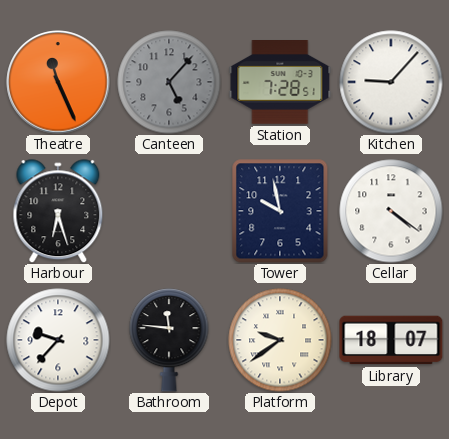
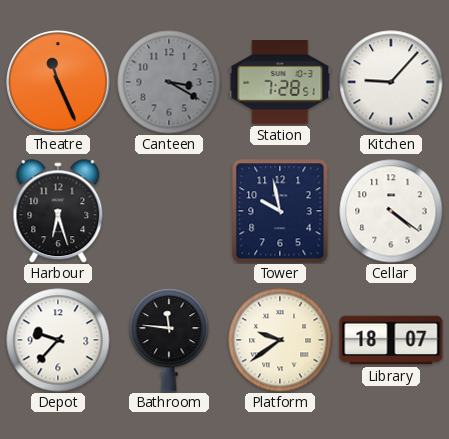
Canteen: 5:07 -> 3:20 (169, 82)
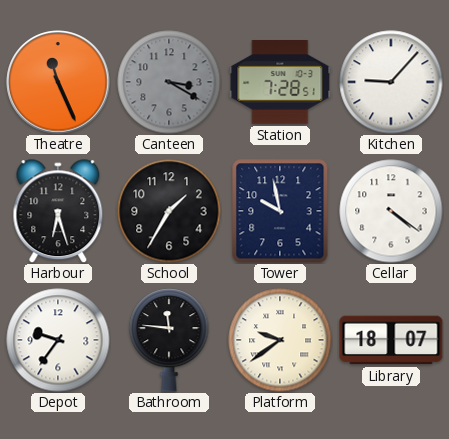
School: none -> 1:35 (169, 211)
Depot: 9:37 -> 9:36 (58, 340)
